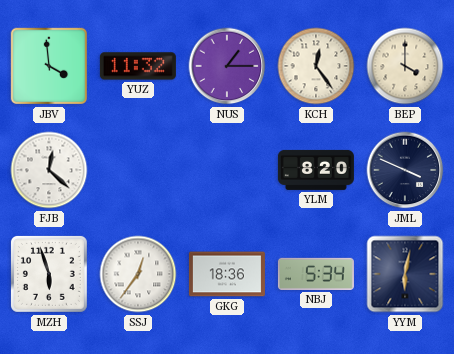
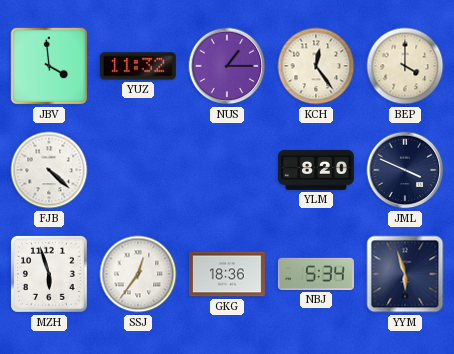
FJB: 12:22 -> 4:22 (49, 170)
YYM: 6:02 -> 5:57 (405, 274)
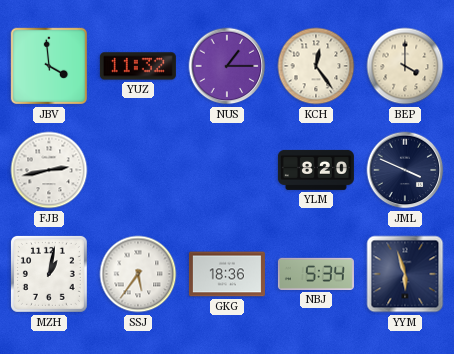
FJB: 4:22 -> 2:43 (49, 170)
MZH: 5:57 -> 1:02 (49, 274)
SSJ: 12:36 -> 5:36 (138, 274)
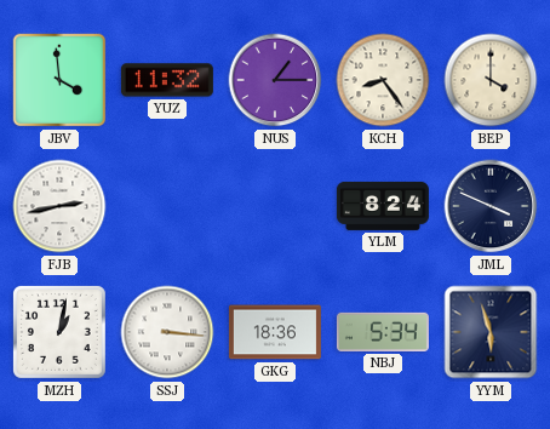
KCH: 12:24 -> 8:24 (383, 80)
YLM: 8:20 -> 8:24 (383, 206)
SSJ: 5:36 -> 3:16 (167, 332)
